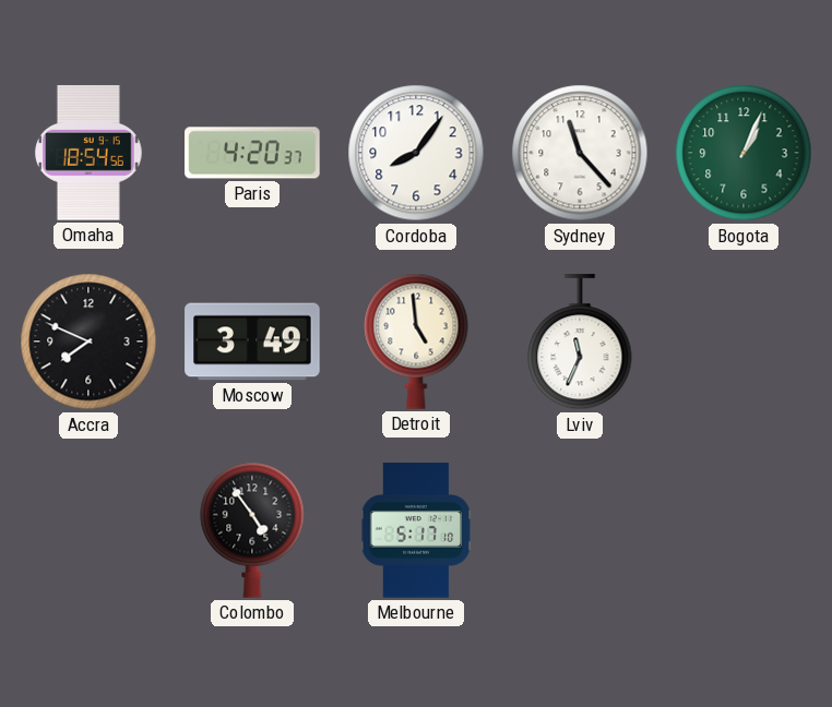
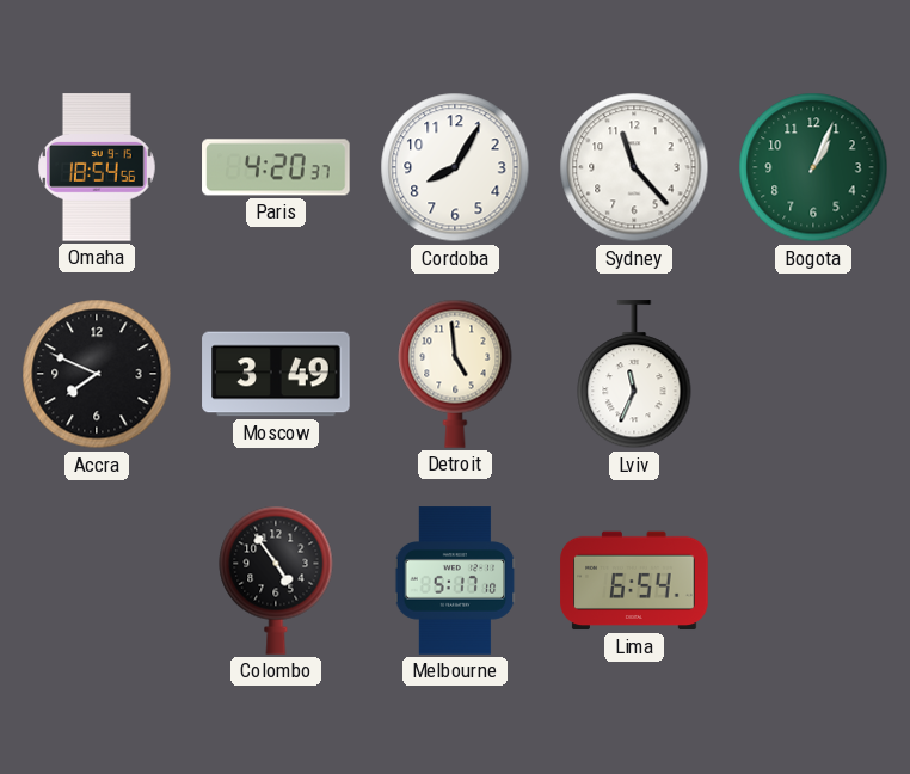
Cordoba: 8:06 -> 8:05 (455, 167)
Lima: none -> 6:54 (634, 580)
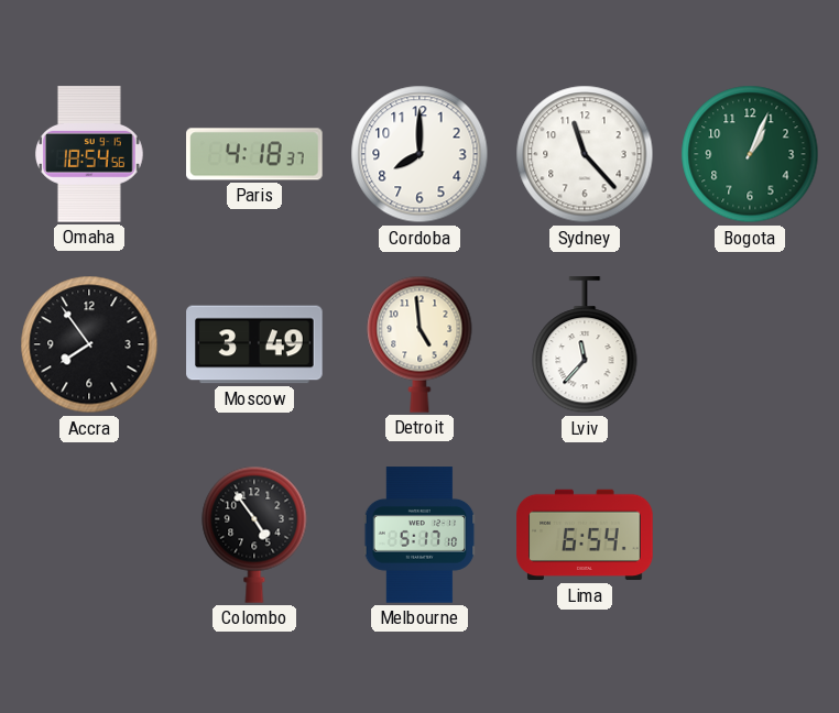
Paris: 4:20 -> 4:18 (254, 154)
Cordoba: 8:05 -> 8:00 (419, 154)
Accra: 7:49 -> 7:54 (89, 344)
Lviv: 11:34 -> 11:37 (585, 345)
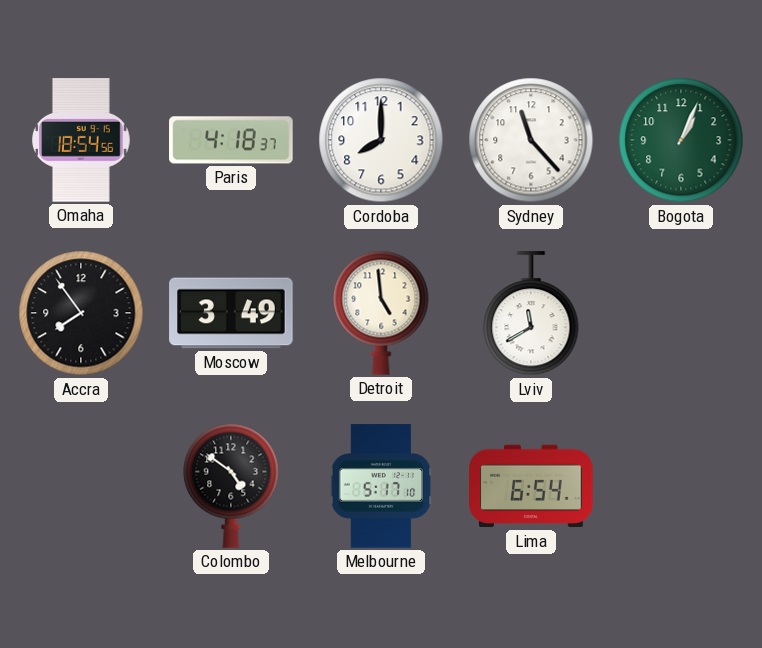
Lviv: 11:37 -> 11:40 (531, 314)
Colombo: 4:54 -> 4:51 (231, 486)
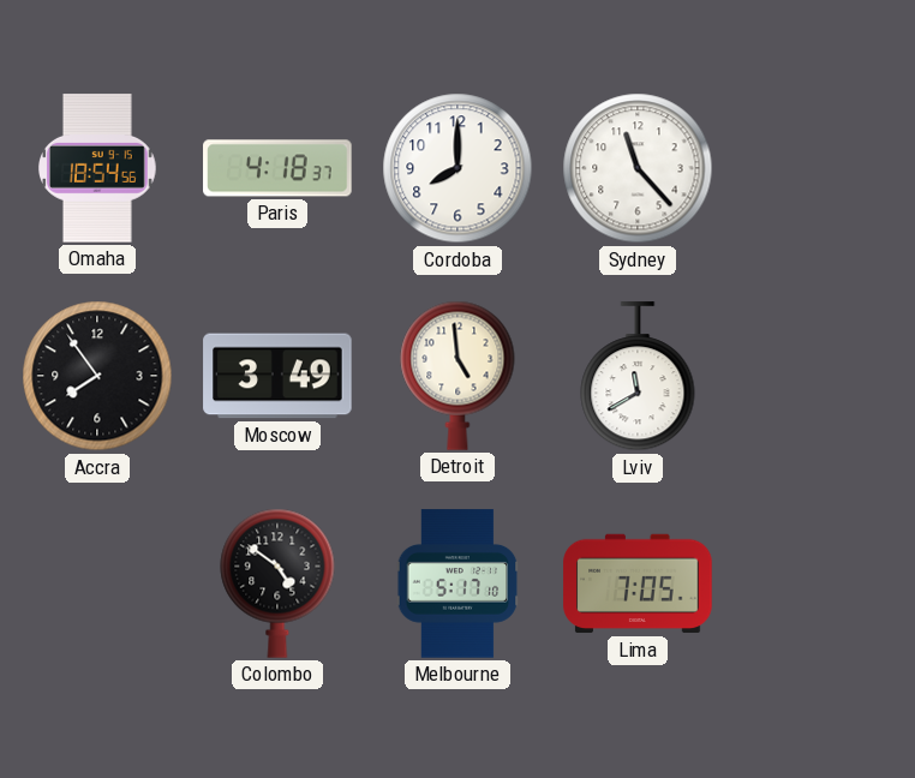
Bogota: 1:04 -> none (681, 140)
Lima: 6:54 -> 7:05 (638, 583)
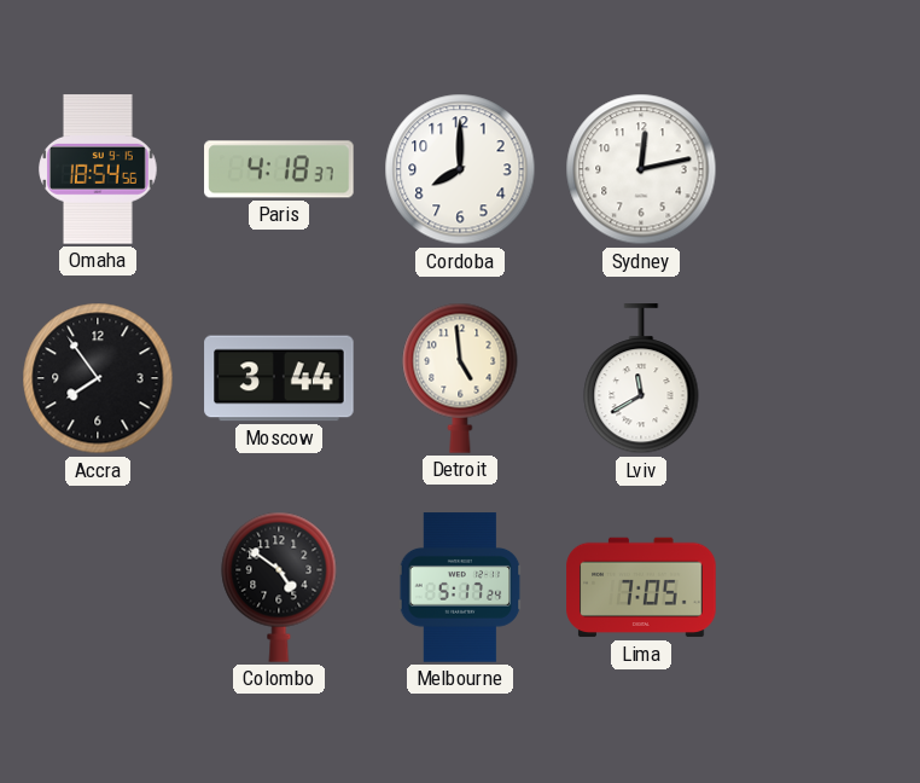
Sydney: 11:23 -> 12:13 (641, 169)
Moscow: 3:49 -> 3:44 (279, 378)
Melbourne: 5:17:10 -> 5:17:24 (460, 587)
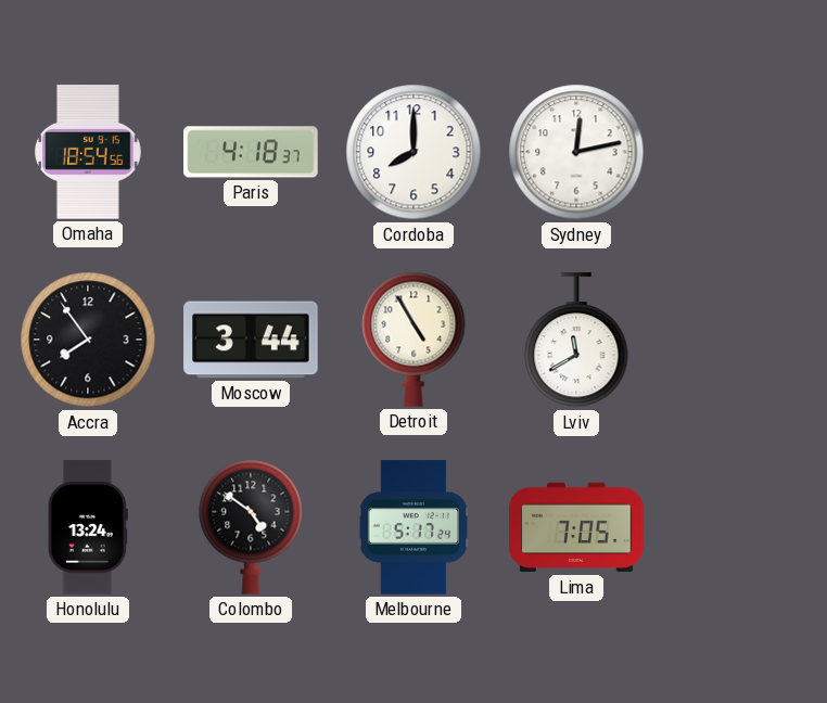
Detroit: 4:59 -> 4:55 (413, 340)
Honolulu: none -> 13:24 (88, 527)
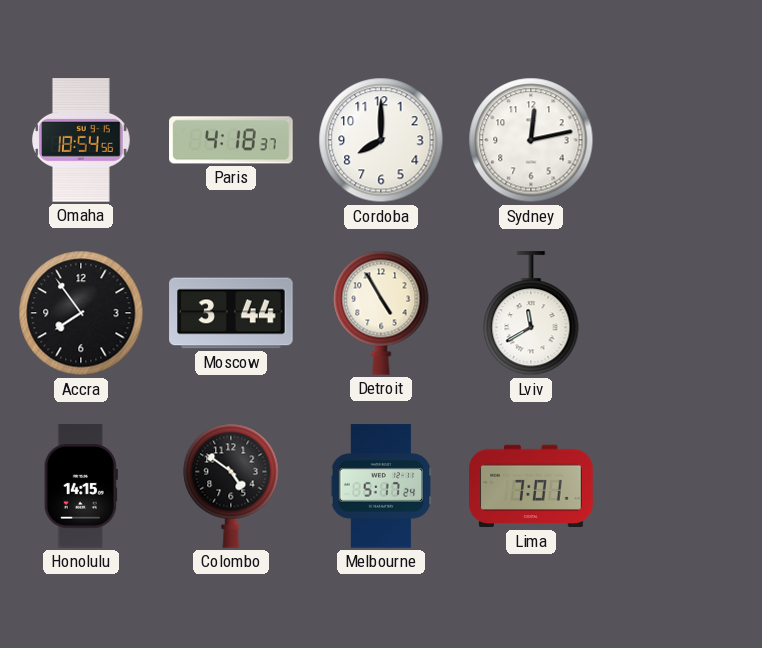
Honolulu: 13:24 -> 14:15 (81, 486)
Lima: 7:05 -> 7:01 (531, 486)
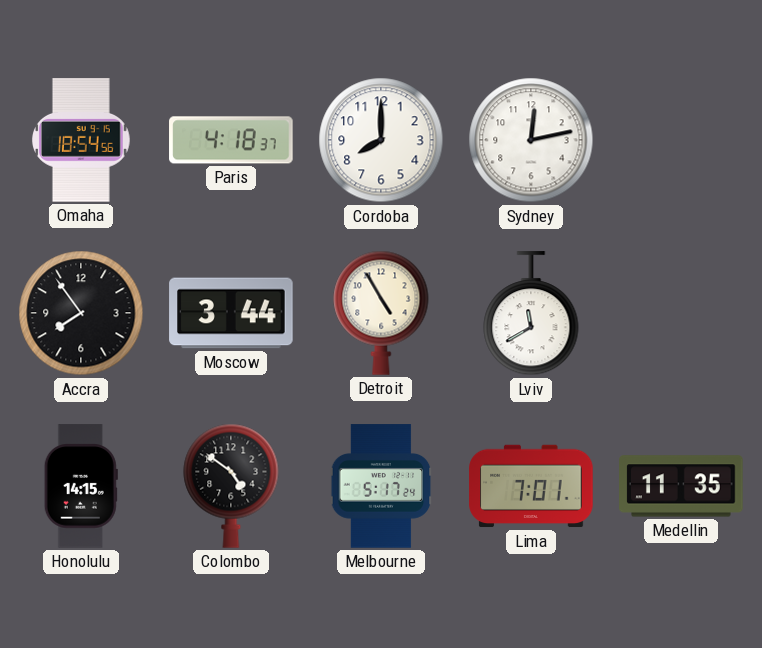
Medellin: none -> 11:35 (681, 486)
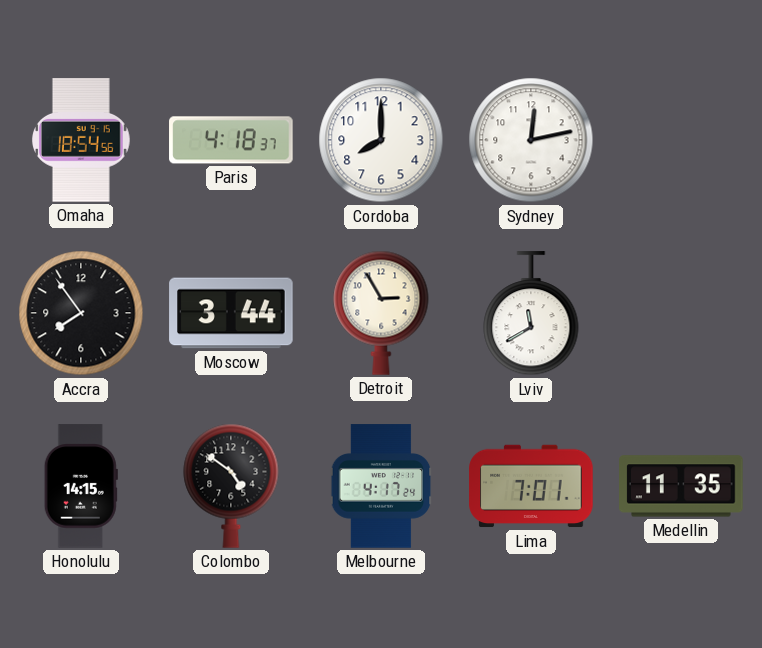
Detroit: 4:55 -> 2:55 (381, 313)
Melbourne: 5:17 -> 4:17 (381, 486)
